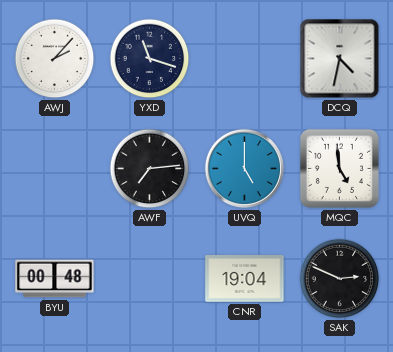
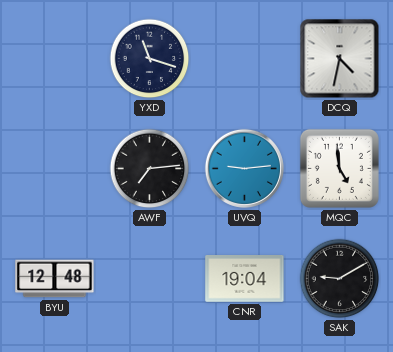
AWJ: 2:07 -> none (55, 59)
UVQ: 5:00 -> 9:14 (244, 168)
BYU: 00:48 -> 12:48 (55, 279)
SAK: 2:49 -> 9:10 (340, 279)
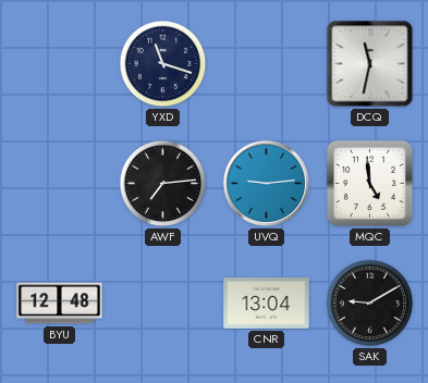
DCQ: 4:32 -> 11:32 (370, 64)
CNR: 19:04 -> 13:04 (267, 304)
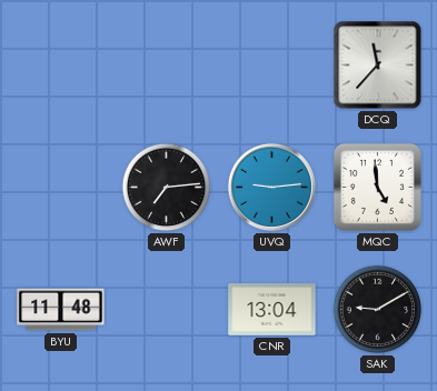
YXD: 11:18 -> none (163, 64)
DCQ: 11:32 -> 11:37 (378, 66)
BYU: 12:48 -> 11:48 (61, 310)
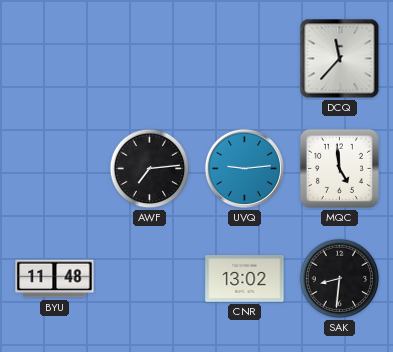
CNR: 13:04 -> 13:02 (245, 279)
SAK: 9:10 -> 8:31 (340, 279)
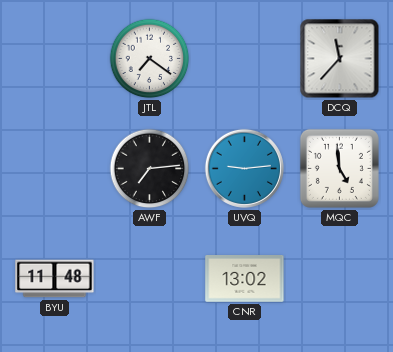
JTL: none -> 7:21 (150, 59)
SAK: 8:31 -> none (340, 279)
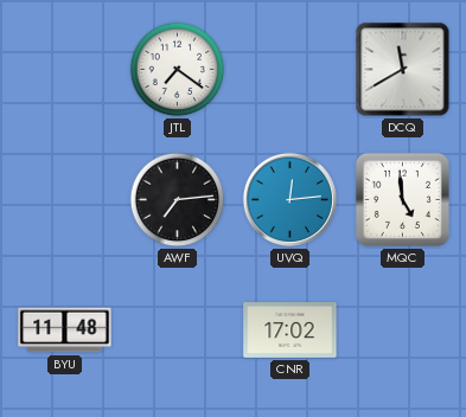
DCQ: 11:37 -> 11:40 (403, 70)
UVQ: 9:14 -> 12:14 (289, 199)
CNR: 13:02 -> 17:02 (291, 331)
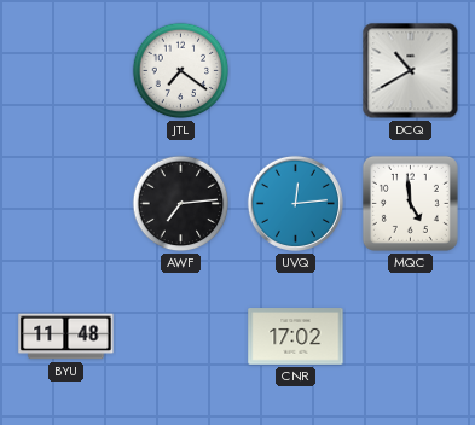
DCQ: 11:40 -> 10:40 (411, 71)
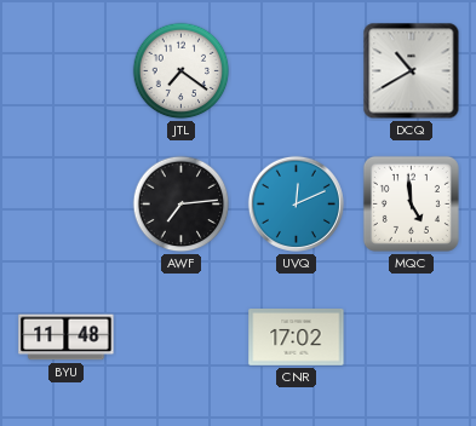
UVQ: 12:14 -> 12:11 (296, 203)
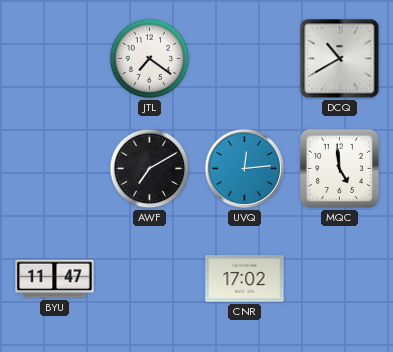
AWF: 7:14 -> 7:10 (150, 169)
UVQ: 12:11 -> 12:14 (244, 168)
BYU: 11:48 -> 11:47 (55, 279)
